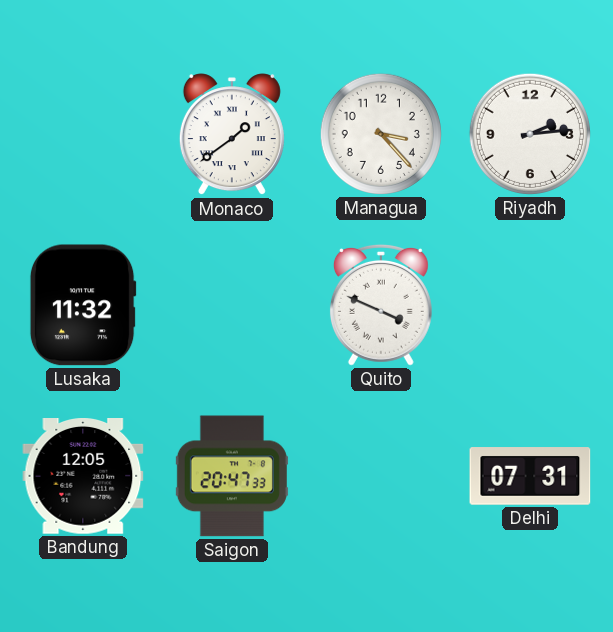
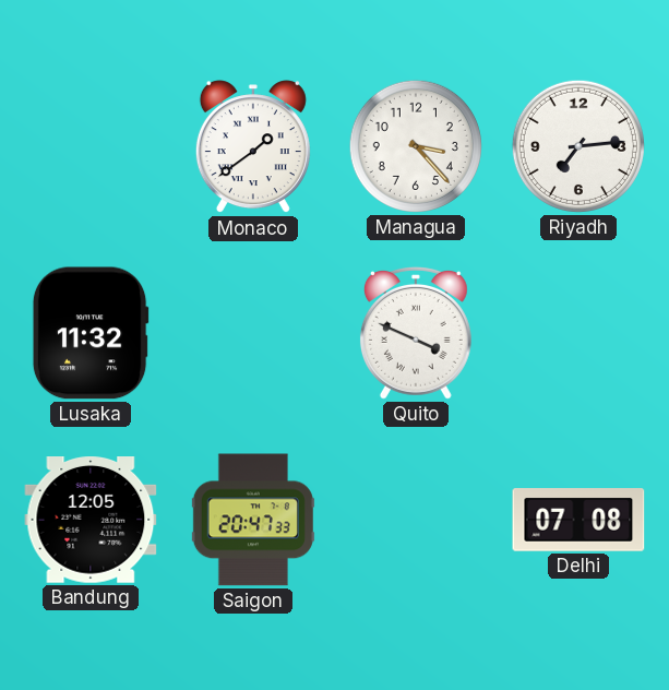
Riyadh: 2:14 -> 7:14 (578, 146)
Delhi: 07:31 -> 07:08 (578, 520)
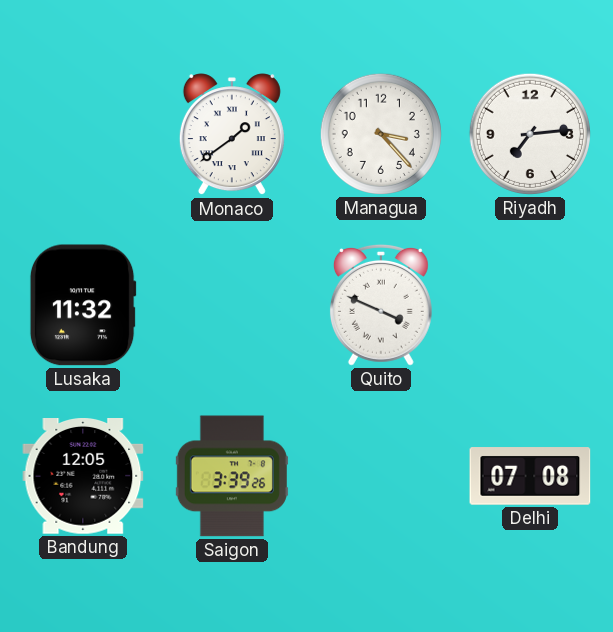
Saigon: 20:47 -> 3:39 (232, 476)
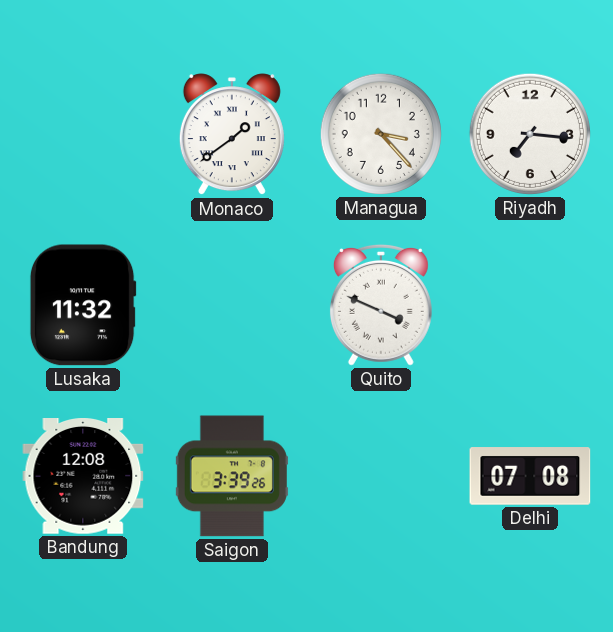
Riyadh: 7:14 -> 7:16 (530, 134)
Bandung: 12:05 -> 12:08 (83, 477)
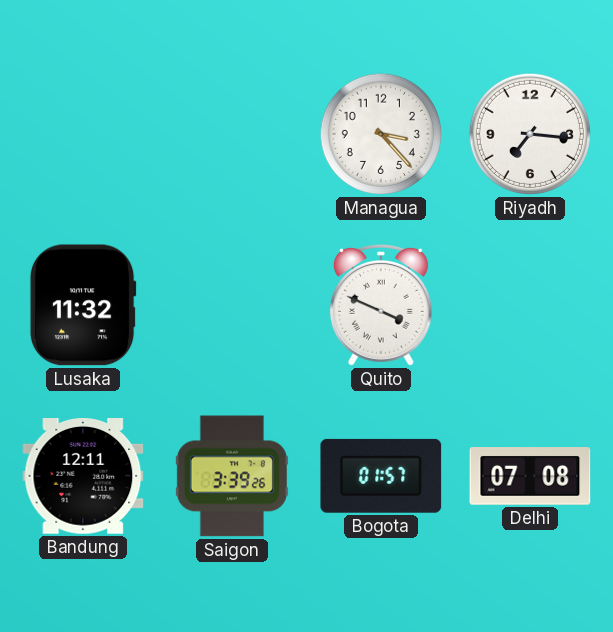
Monaco: 1:39 -> none (232, 135)
Bandung: 12:08 -> 12:11 (83, 477)
Bogota: none -> 01:57 (381, 476)
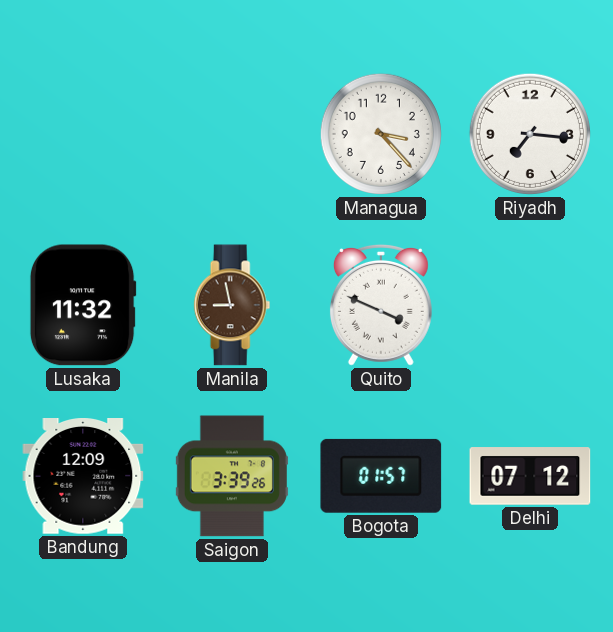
Manila: none -> 8:58 (232, 305)
Bandung: 12:11 -> 12:09 (83, 477)
Delhi: 07:08 -> 07:12 (530, 476)
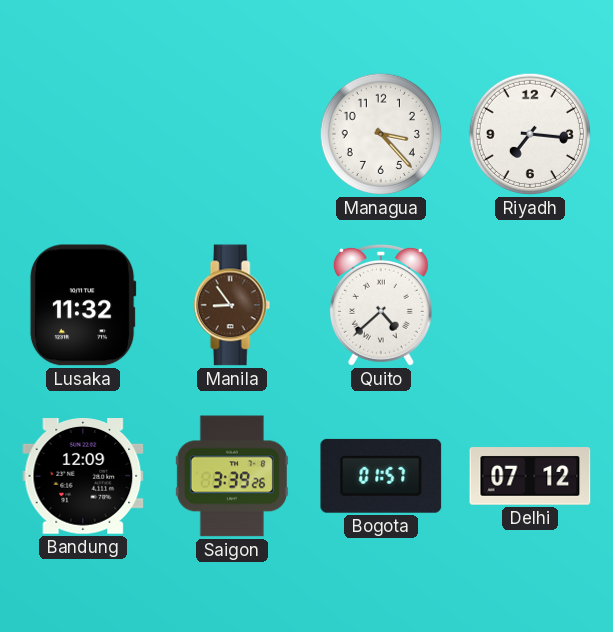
Manila: 8:58 -> 8:54 (232, 305)
Quito: 3:49 -> 4:38 (381, 305)
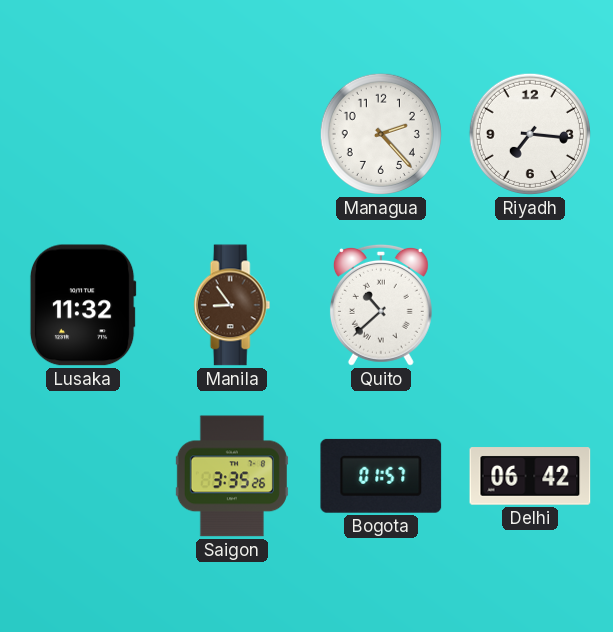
Managua: 3:23 -> 2:23 (381, 134)
Quito: 4:38 -> 10:38 (381, 305)
Bandung: 12:09 -> none (83, 477)
Saigon: 3:39 -> 3:35 (232, 476)
Delhi: 07:12 -> 06:42 (530, 476)
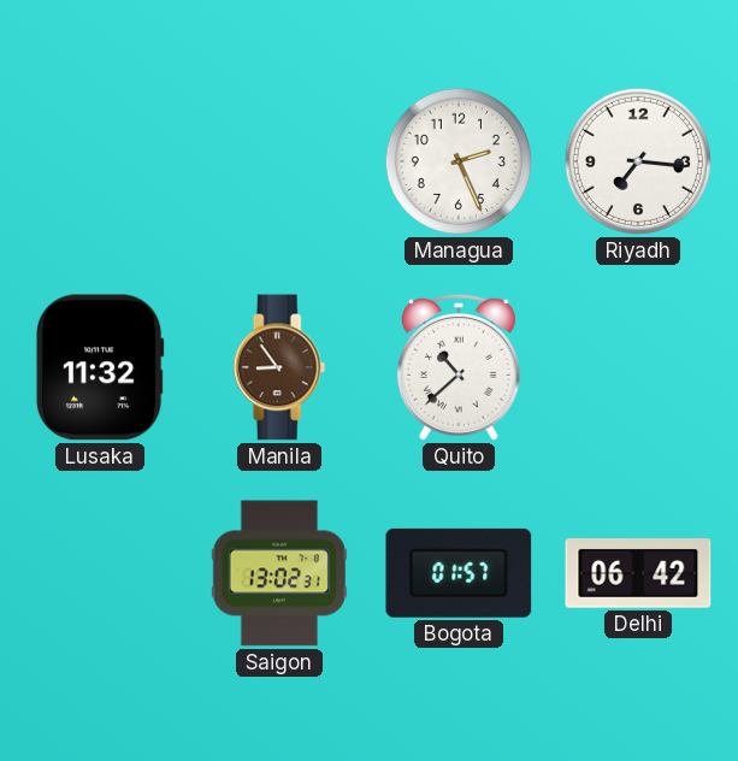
Managua: 2:23 -> 2:26 (459, 161)
Saigon: 3:35 -> 13:02 (279, 573)
